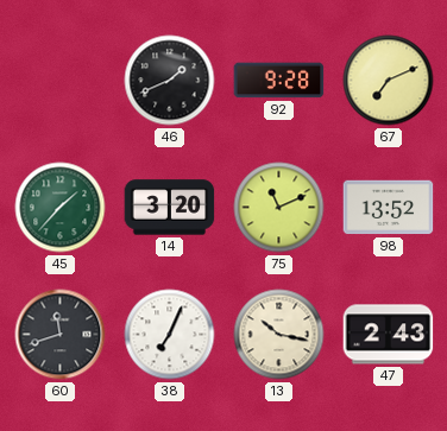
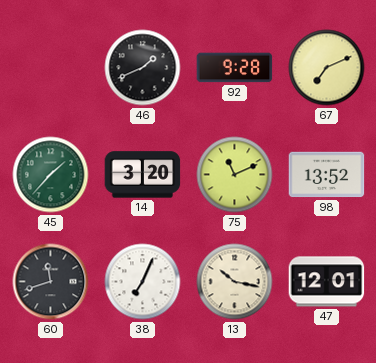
47: 2:43 -> 12:01 (327, 282)
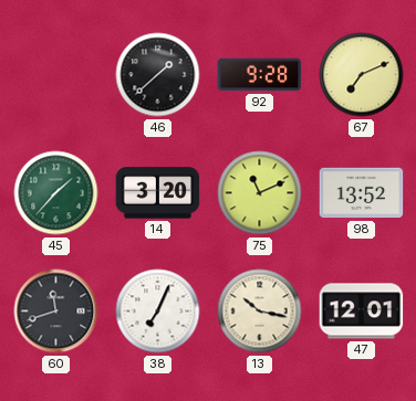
46: 1:41 -> 1:38 (158, 75)
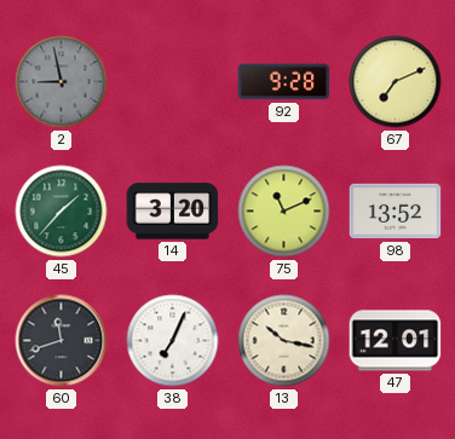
2: none -> 8:58 (62, 82)
46: 1:38 -> none (158, 75)
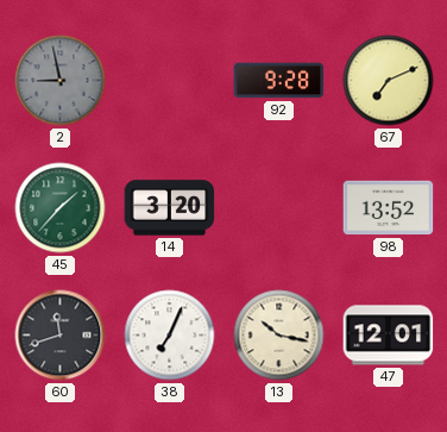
75: 11:11 -> none (284, 212)
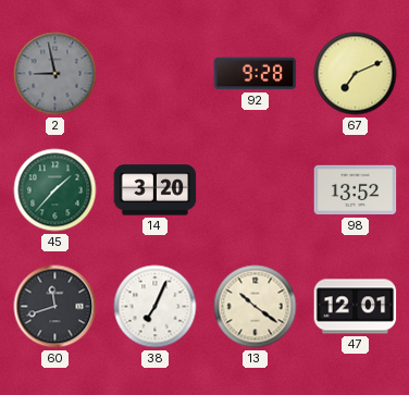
13: 10:17 -> 10:21 (256, 307)
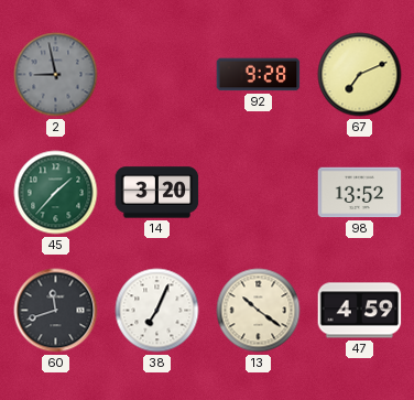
47: 12:01 -> 4:59 (360, 311)
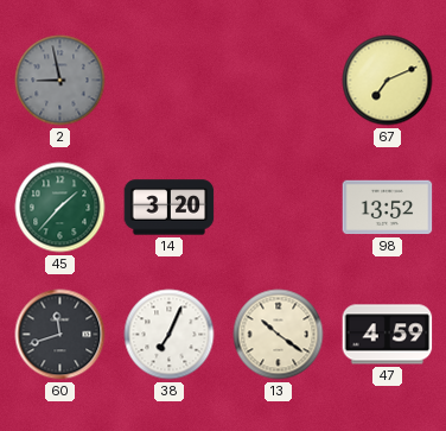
92: 9:28 -> none (259, 75)
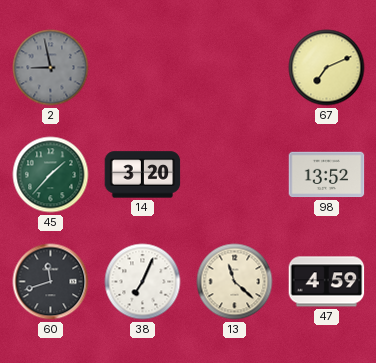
13: 10:21 -> 11:22 (235, 282)
